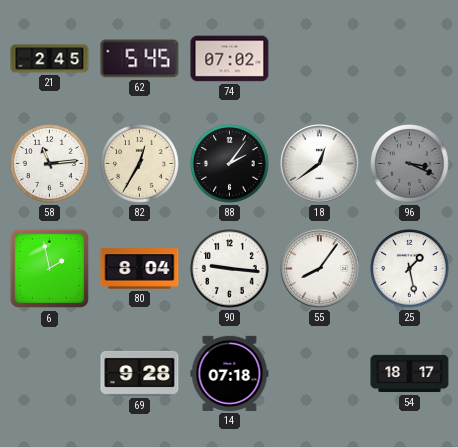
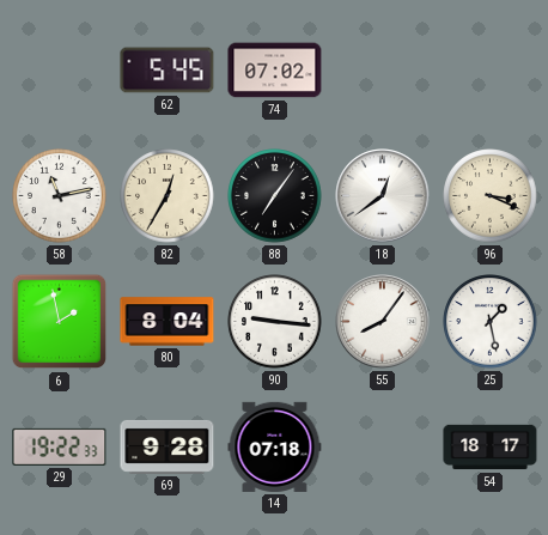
21: 2:45 -> none (50, 59)
58: 11:14 -> 11:13 (60, 196)
88: 2:06 -> 7:06 (275, 196)
96 dial: grey -> cream (491, 196)
29: none -> 19:22 (60, 446)
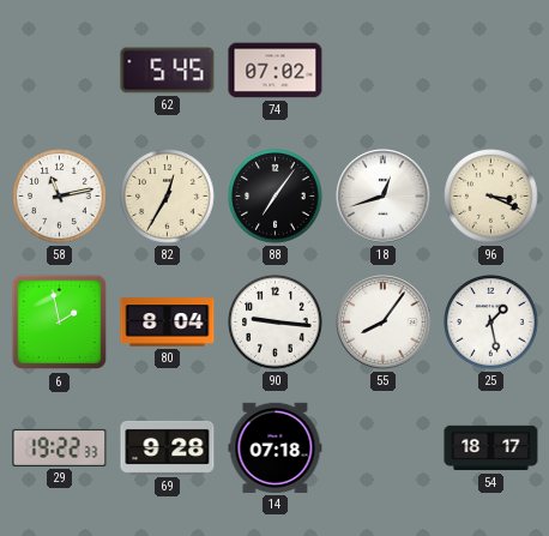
18: 12:39 -> 12:42 (384, 197)
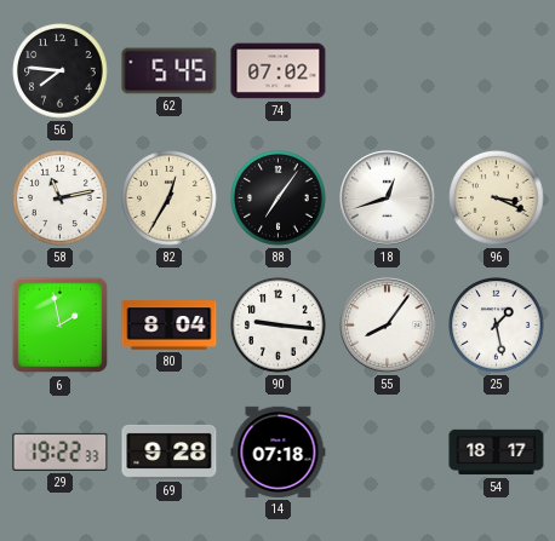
56: none -> 7:46 (61, 71)
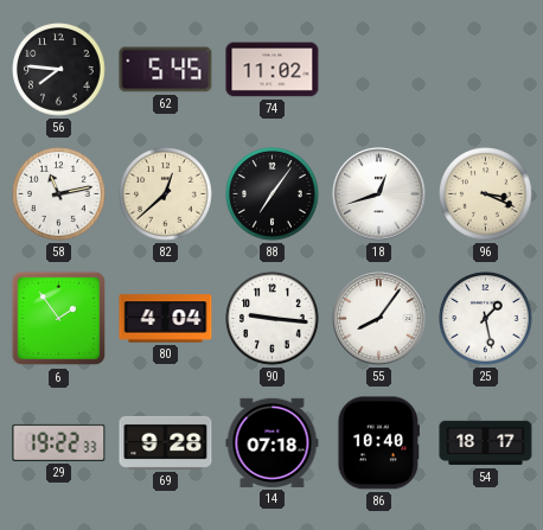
74: 07:02 -> 11:02 (273, 70)
82: 12:35 -> 12:38 (166, 194)
6: 1:58 -> 1:54 (59, 319)
80: 8:04 -> 4:04 (166, 319)
86: none -> 10:40 (378, 443)
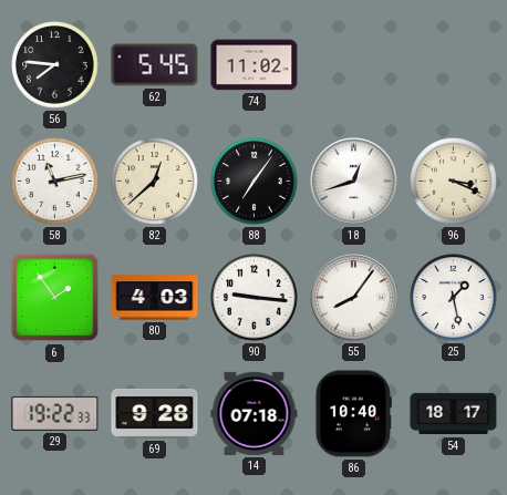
80: 4:04 -> 4:03 (155, 298)
